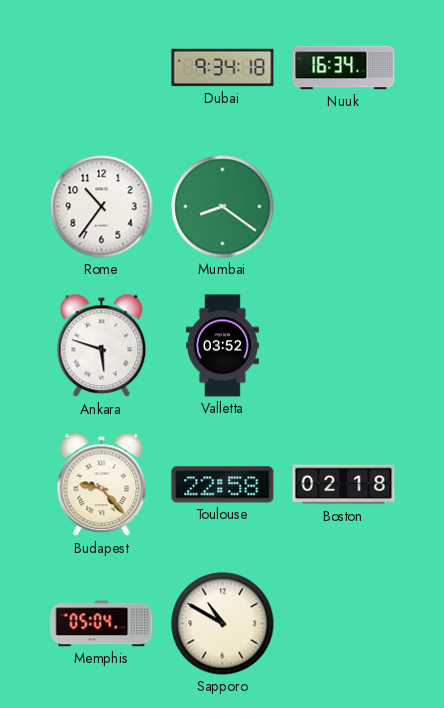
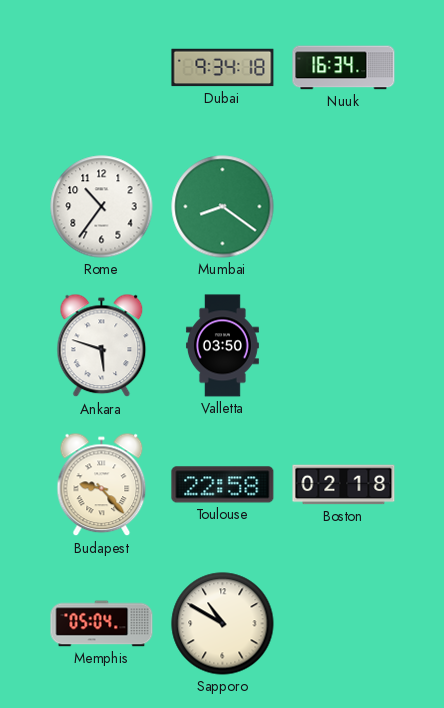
Valletta: 03:52 -> 03:50 (222, 346)
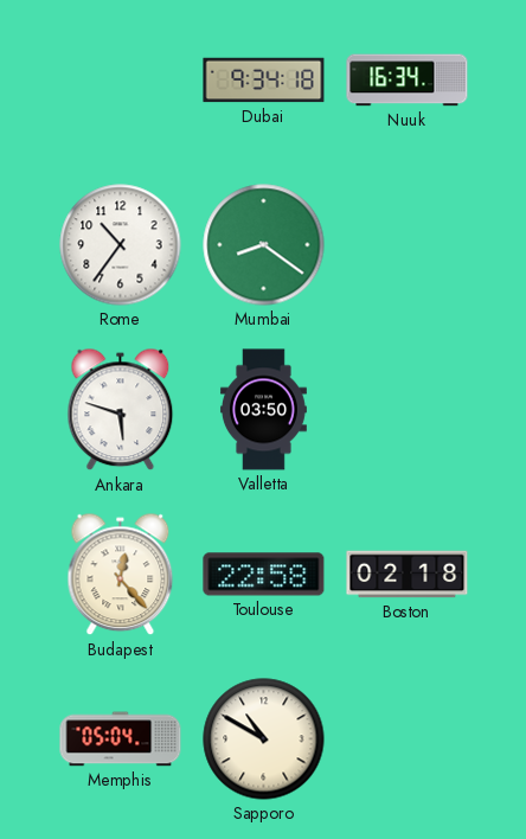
Budapest: 9:23 -> 12:23 (121, 575)
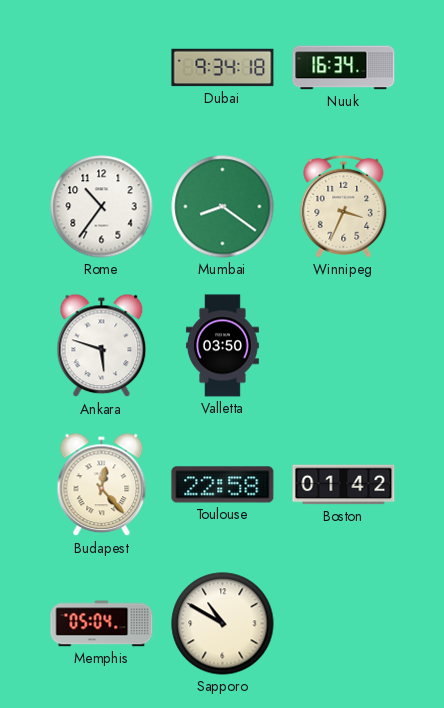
Winnipeg: none -> 3:34 (344, 206)
Boston: 02:18 -> 01:42 (344, 485)
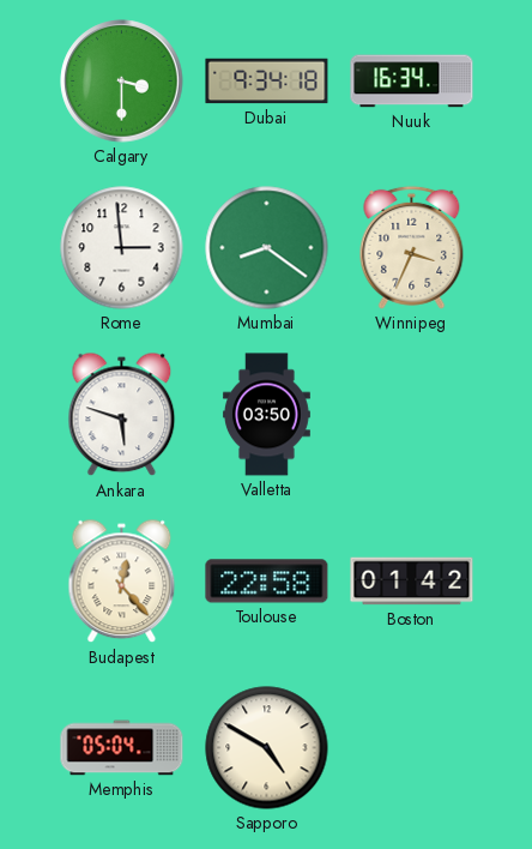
Calgary: none -> 3:30 (122, 82)
Rome: 10:36 -> 2:59 (122, 248)
Sapporo: 10:50 -> 4:50 (267, 748)
